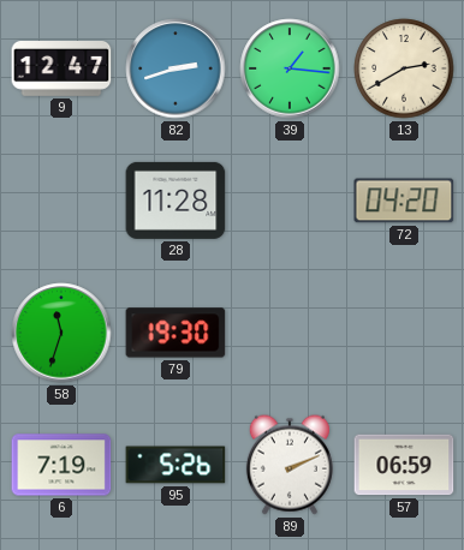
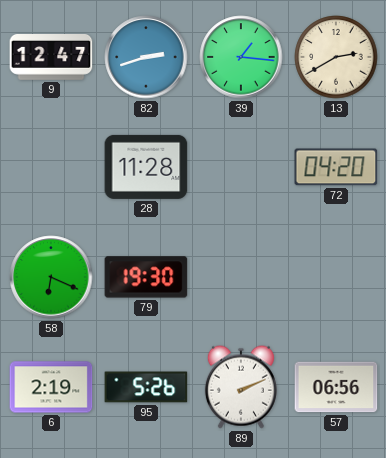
58: 11:33 -> 6:19 (51, 277)
6: 7:19 -> 2:19 (51, 387)
57: 06:59 -> 06:56 (336, 387)
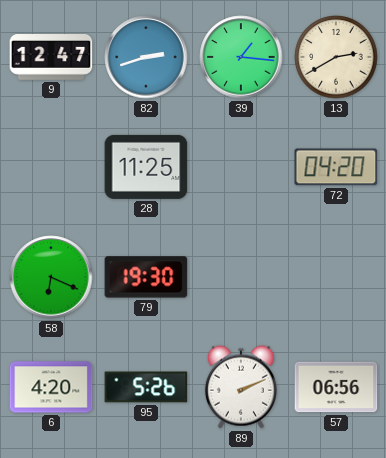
28: 11:28 -> 11:25 (146, 167)
6: 2:19 -> 4:20 (51, 387)
